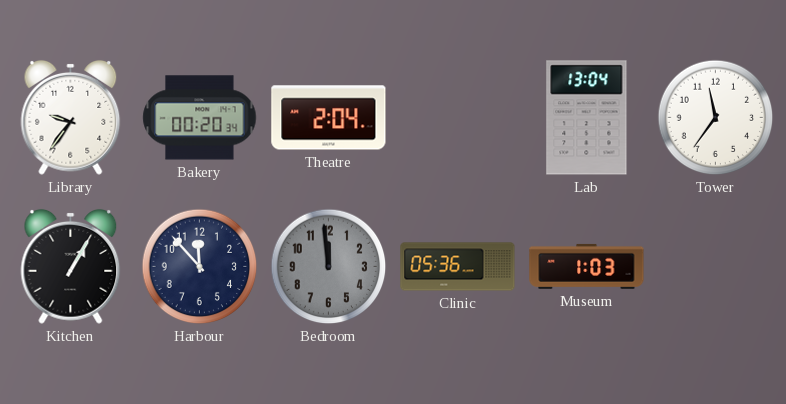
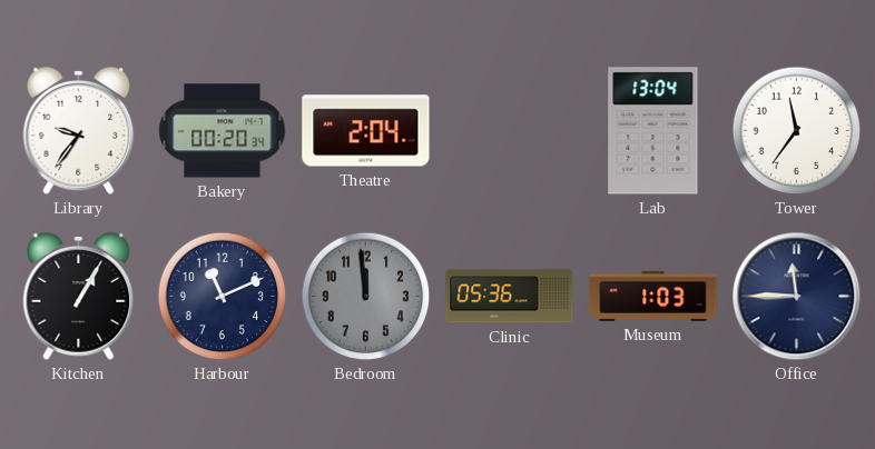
Harbour: 11:53 -> 11:11 (223, 297)
Office: none -> 11:45 (797, 297)
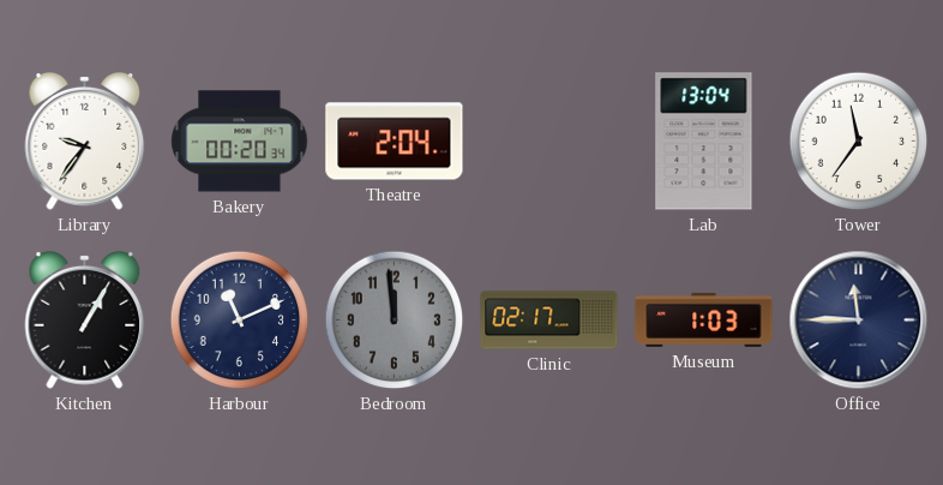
Clinic: 05:36 -> 02:17 (549, 321)
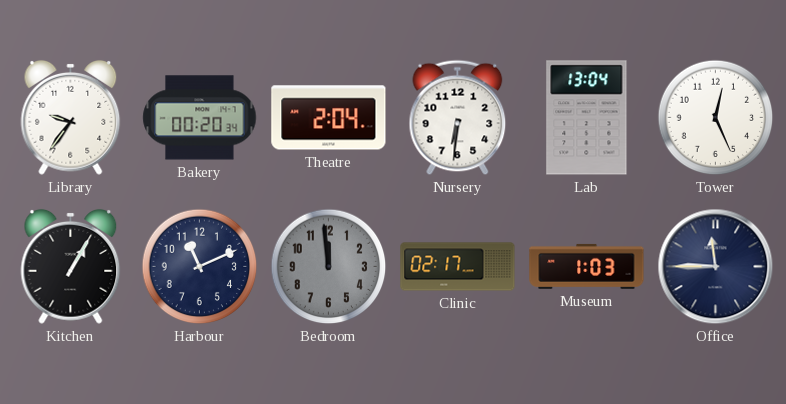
Nursery: none -> 6:31 (458, 118)
Tower: 11:36 -> 12:26 (716, 118)
